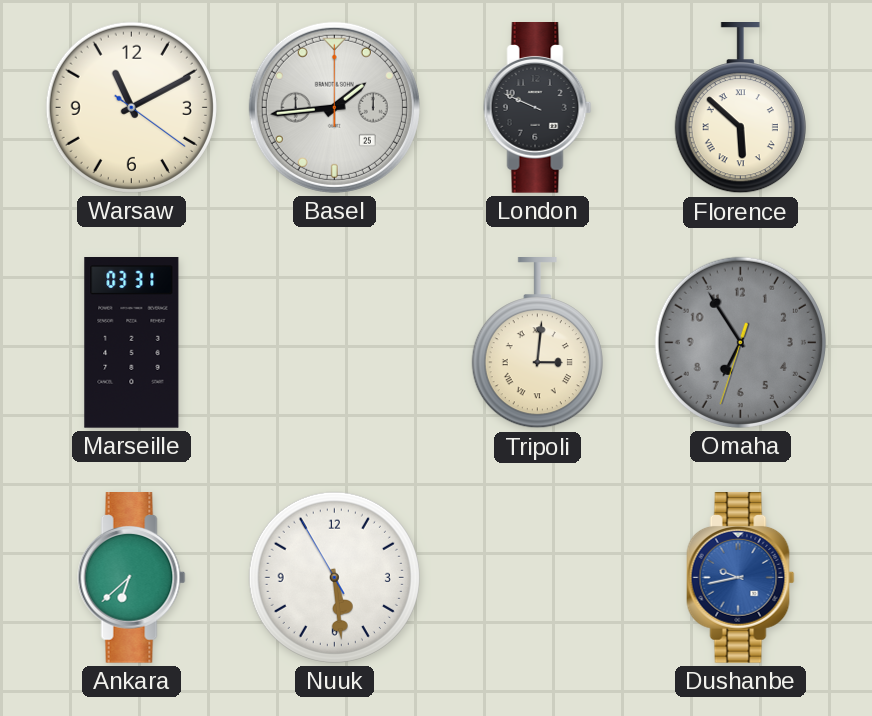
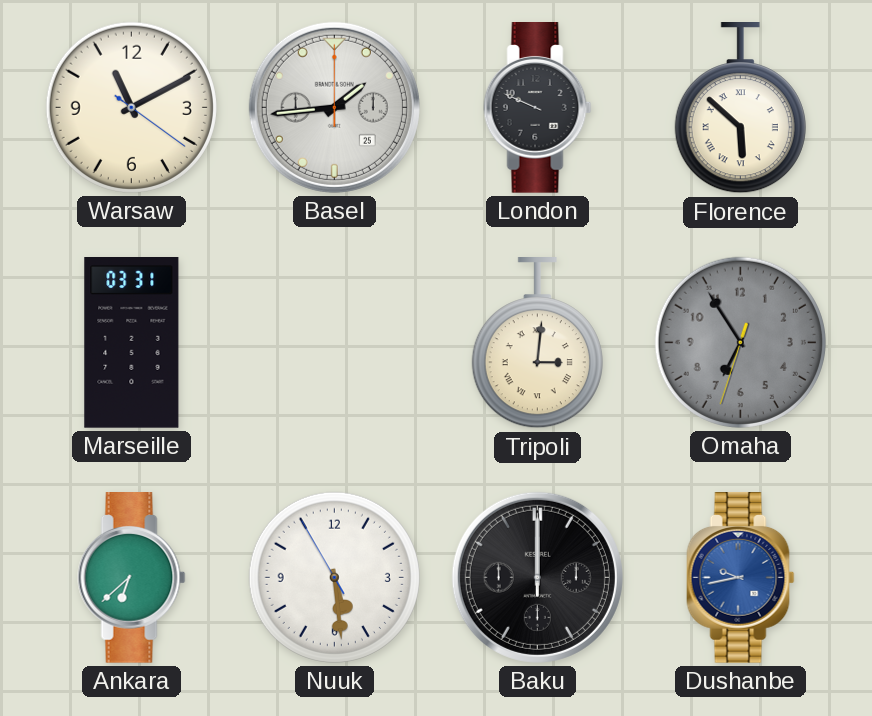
Baku: none -> 12:00 (537, 577)
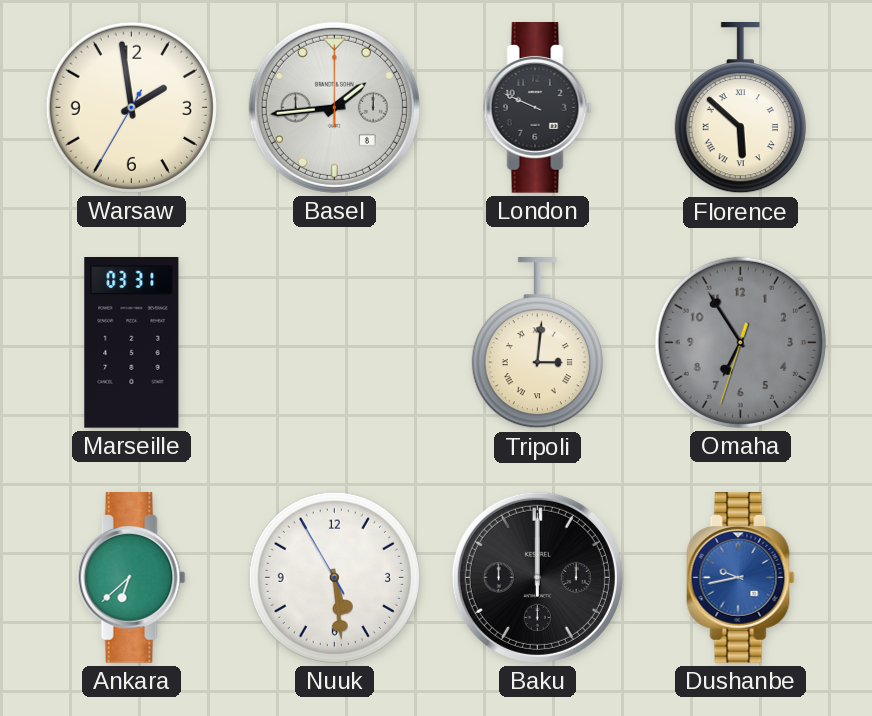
Warsaw: 11:10 -> 1:58 (131, 107)
Basel date: 25 -> 8 (334, 107)
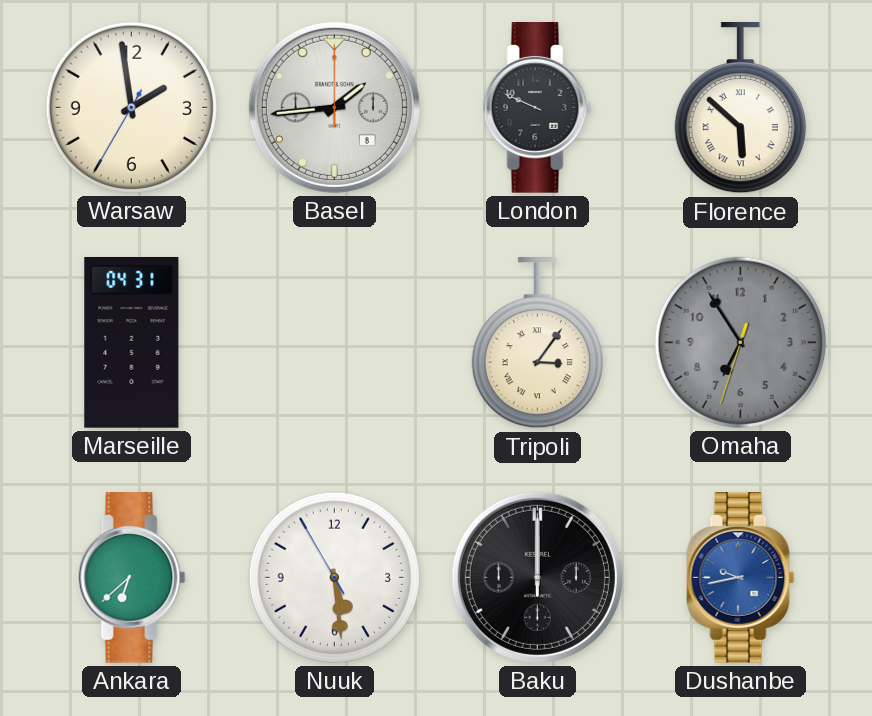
Marseille: 03:31 -> 04:31 (132, 343)
Tripoli: 3:01 -> 3:06 (537, 344)
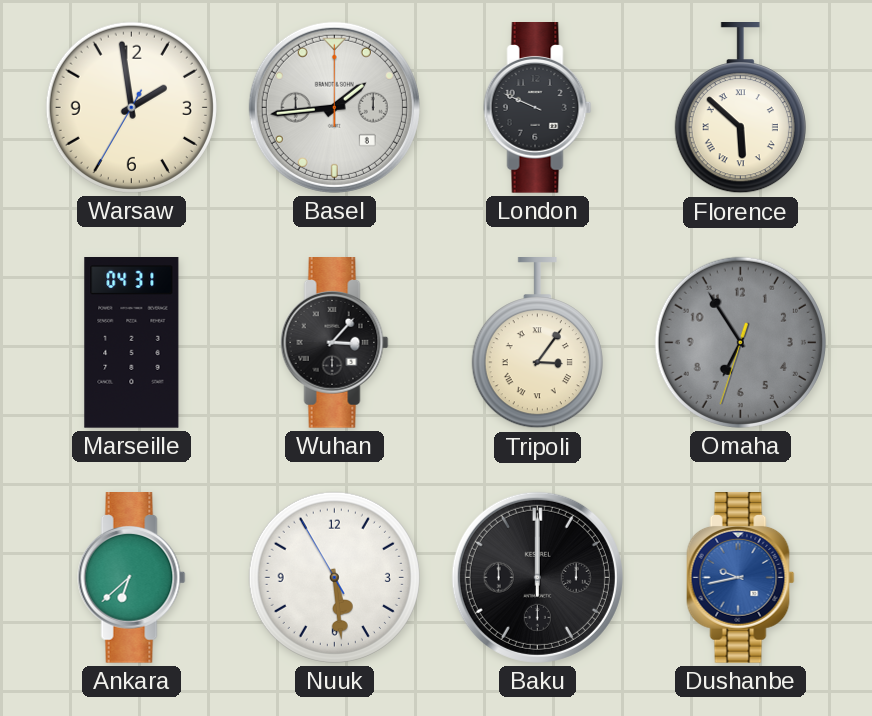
Wuhan: none -> 3:07 (335, 343)
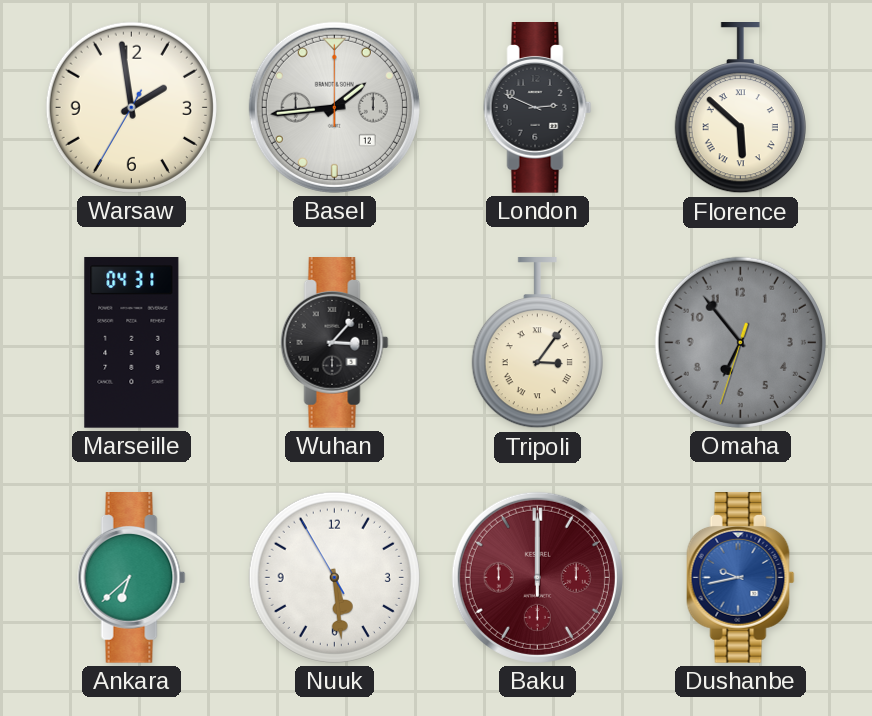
Basel date: 8 -> 12 (334, 107)
London: 9:49 -> 2:49 (538, 108)
Omaha: 6:54 -> 6:53 (740, 342)
Baku dial: black -> burgundy (537, 577)
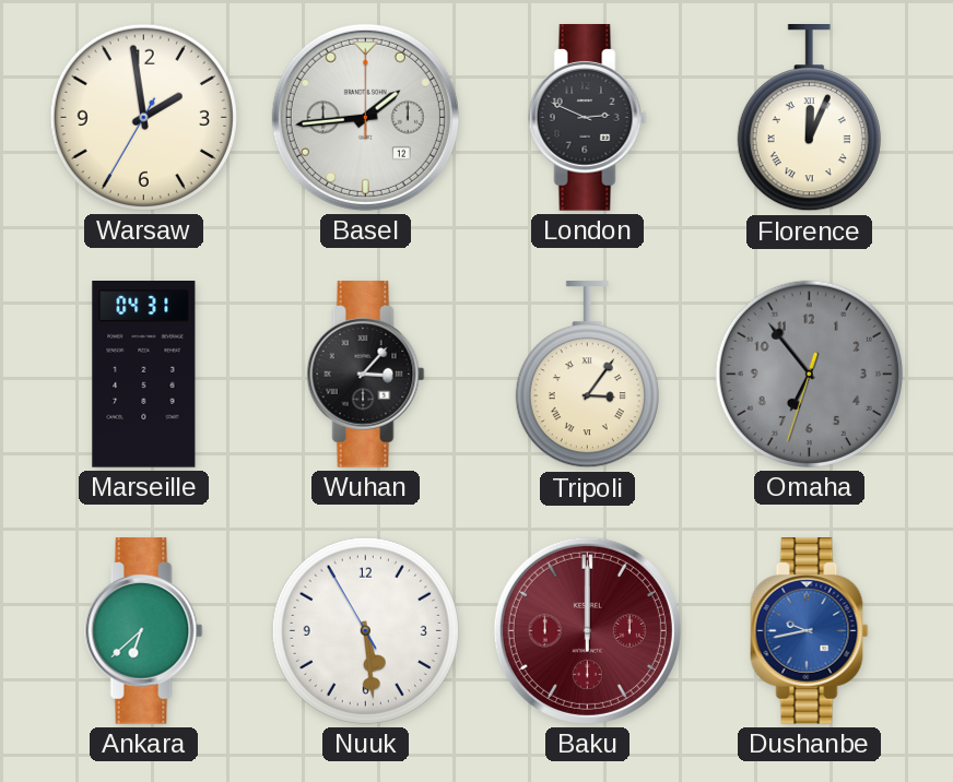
Florence: 5:52 -> 12:04 (809, 119)
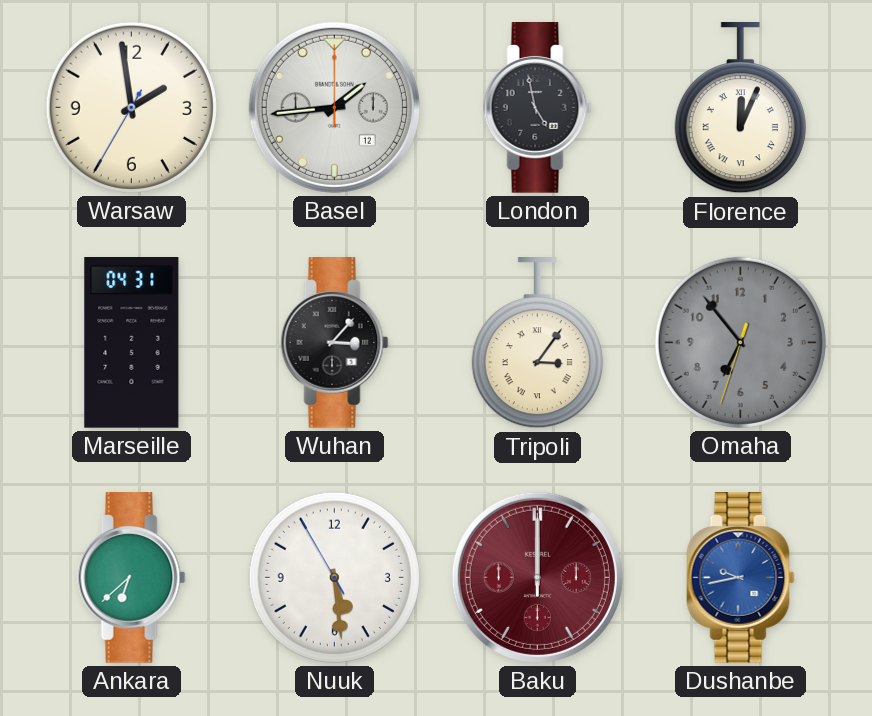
London: 2:49 -> 4:58 (538, 108)
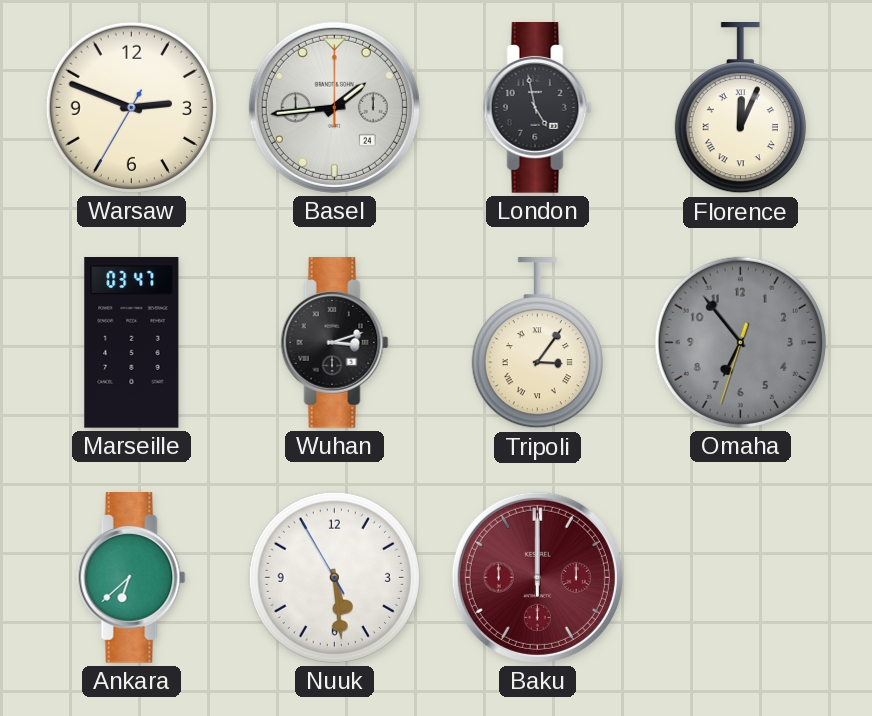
Warsaw: 1:58 -> 2:48 (131, 107)
Basel date: 12 -> 24 (334, 107)
Marseille: 04:31 -> 03:47 (132, 343)
Wuhan: 3:07 -> 3:12 (335, 343)
Dushanbe: 9:43 -> none (741, 578)
